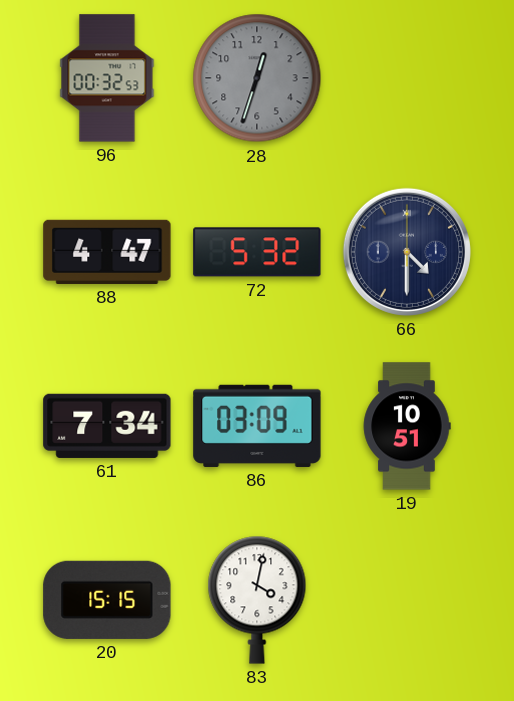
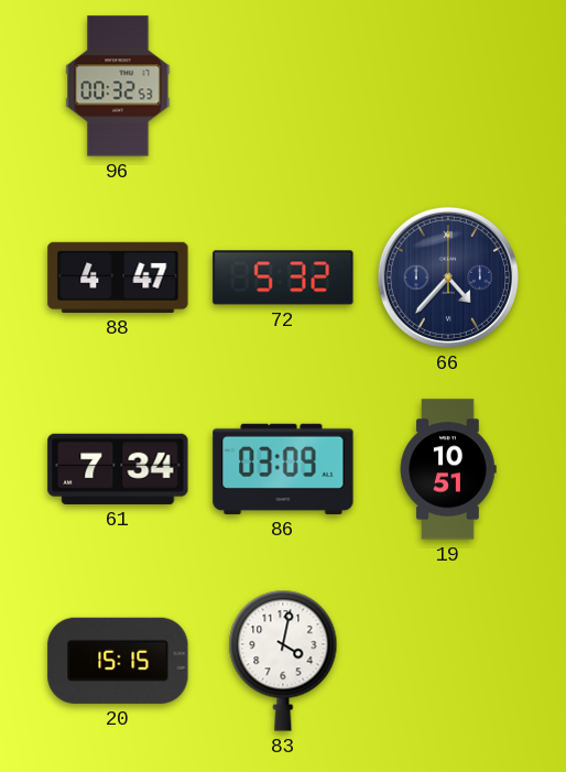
28: 12:33 -> none (257, 78)
66: 4:30 -> 4:37 (448, 278)
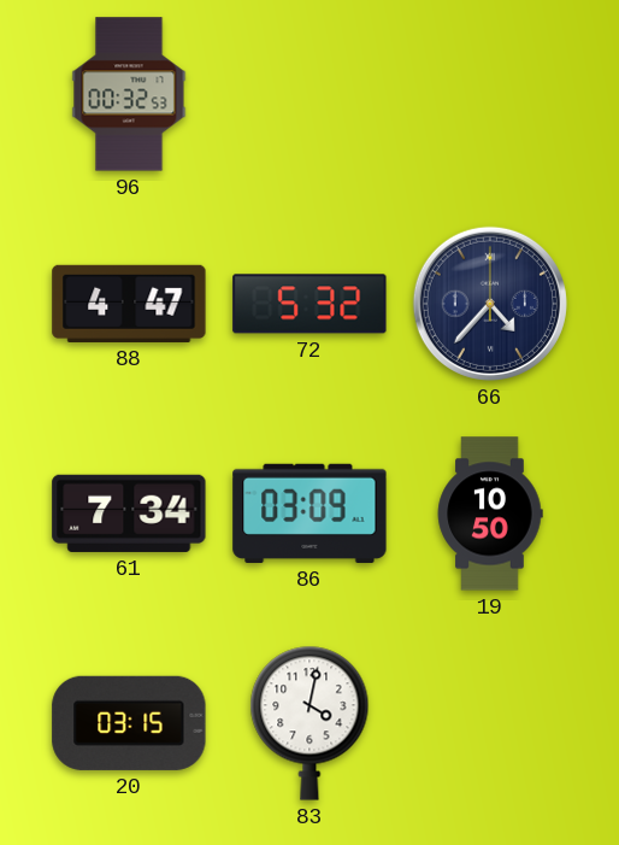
19: 10:51 -> 10:50 (490, 514)
20: 15:15 -> 03:15 (129, 723)
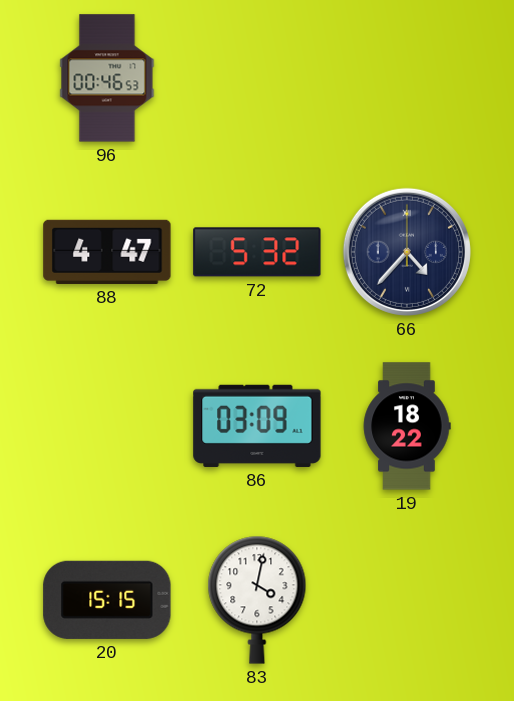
96: 00:32 -> 00:46 (107, 78)
61: 7:34 -> none (129, 514)
19: 10:50 -> 18:22 (407, 426)
20: 03:15 -> 15:15 (107, 600)
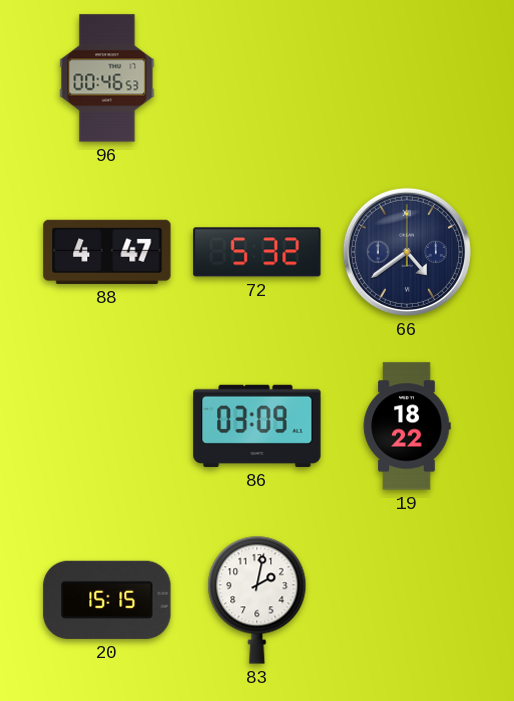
66: 4:37 -> 4:39 (407, 252)
83: 4:02 -> 2:02 (257, 600)
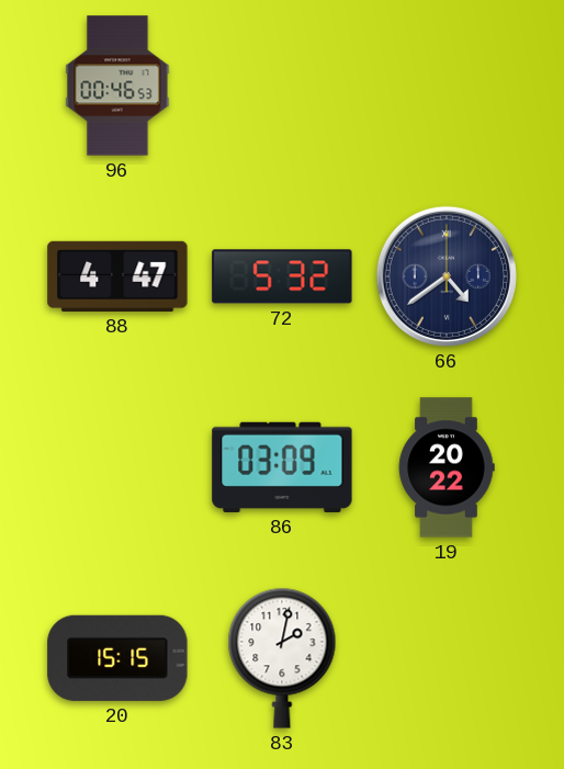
19: 18:22 -> 20:22 (447, 467)
